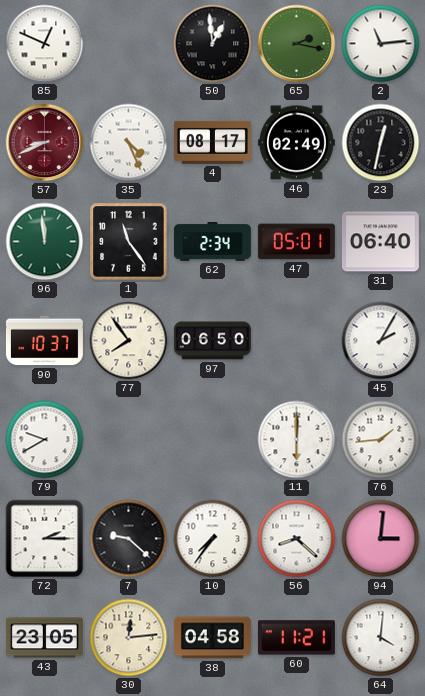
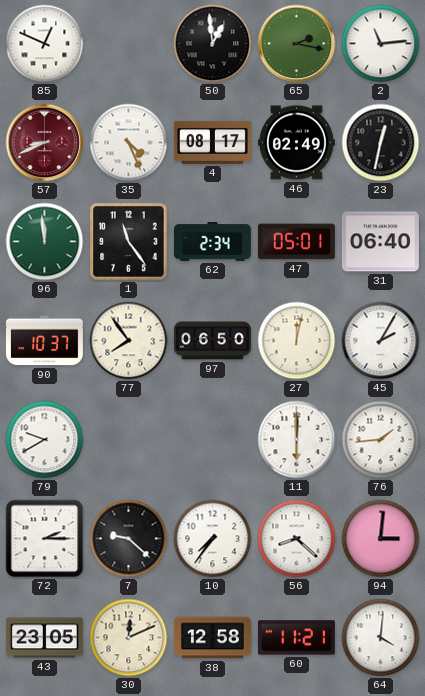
27: none -> 12:02 (297, 341)
30: 12:14 -> 12:11 (129, 638)
38: 04:58 -> 12:58 (212, 638)
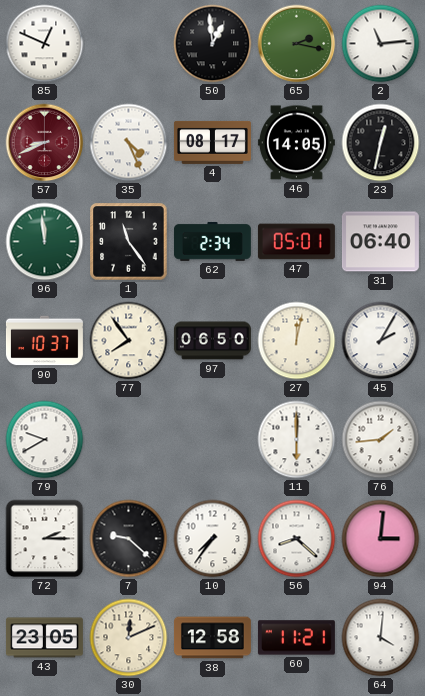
46: 02:49 -> 14:05 (296, 143)
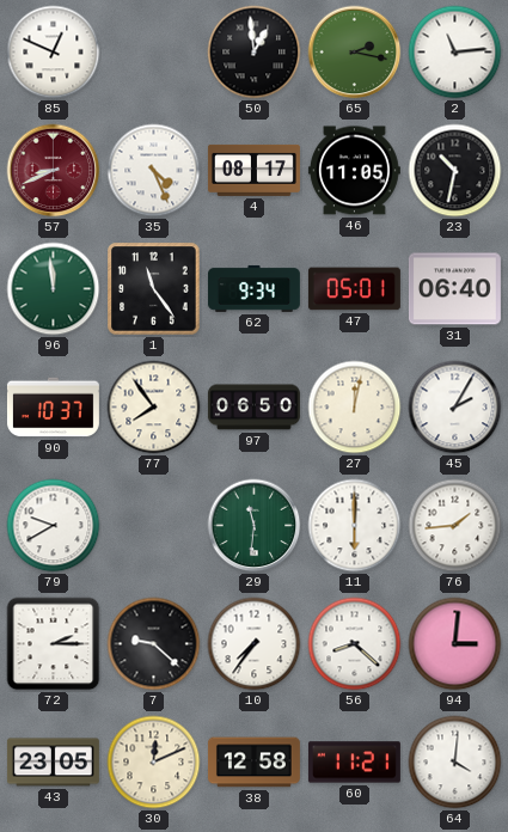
46: 14:05 -> 11:05 (354, 171)
23: 12:32 -> 10:32 (455, 171)
62: 2:34 -> 9:34 (253, 288)
29: none -> 11:31 (255, 526)
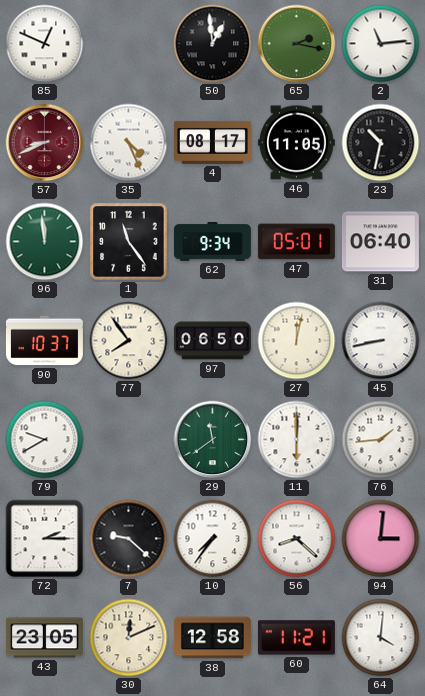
45: 2:05 -> 8:43 (381, 341)
29: 11:31 -> 11:39 (213, 440)
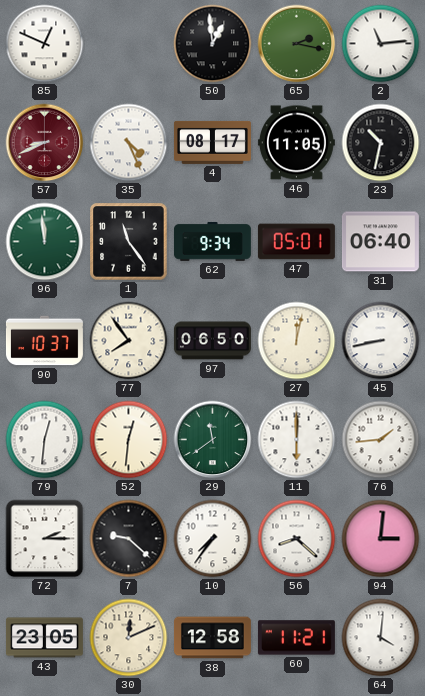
79: 9:40 -> 12:31 (45, 440)
52: none -> 12:31 (129, 440)
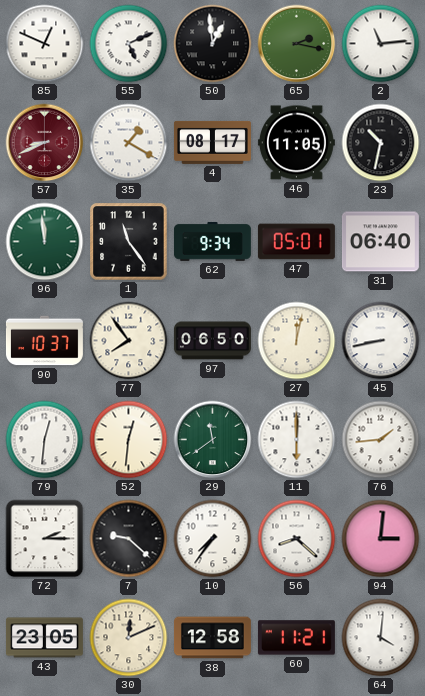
55: none -> 5:11 (129, 44)
35: 4:26 -> 1:20 (129, 143)
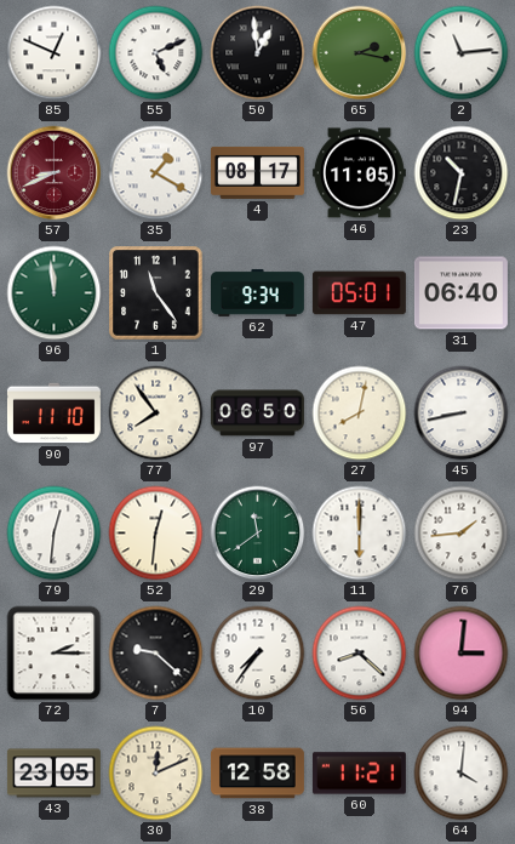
90: 10:37 -> 11:10 (53, 414)
27: 12:02 -> 8:02 (360, 414)
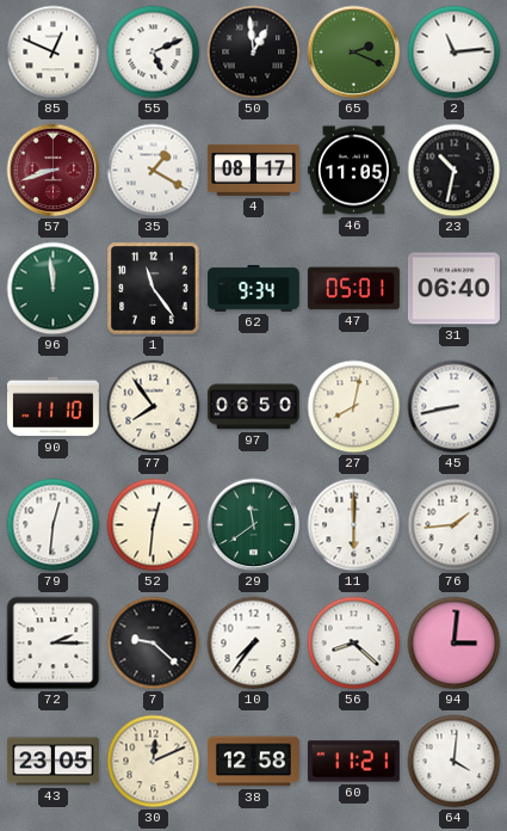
65: 2:17 -> 2:19 (354, 53)
57: 8:41 -> 8:42 (54, 171)
